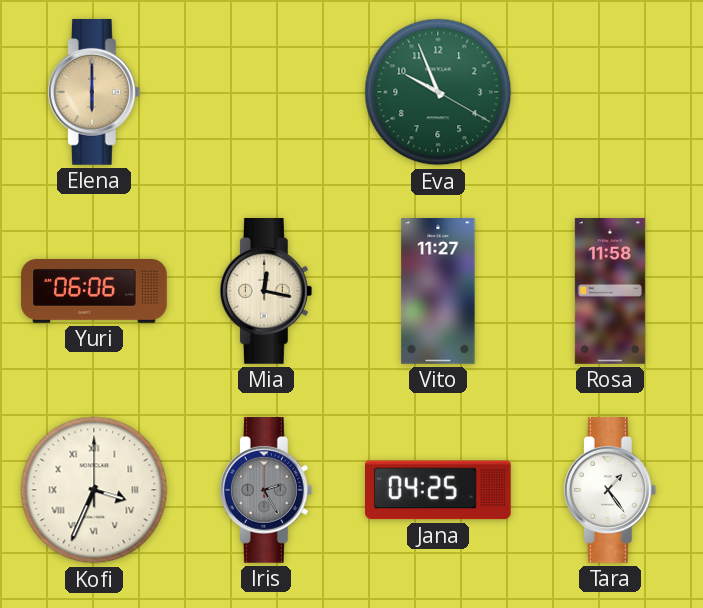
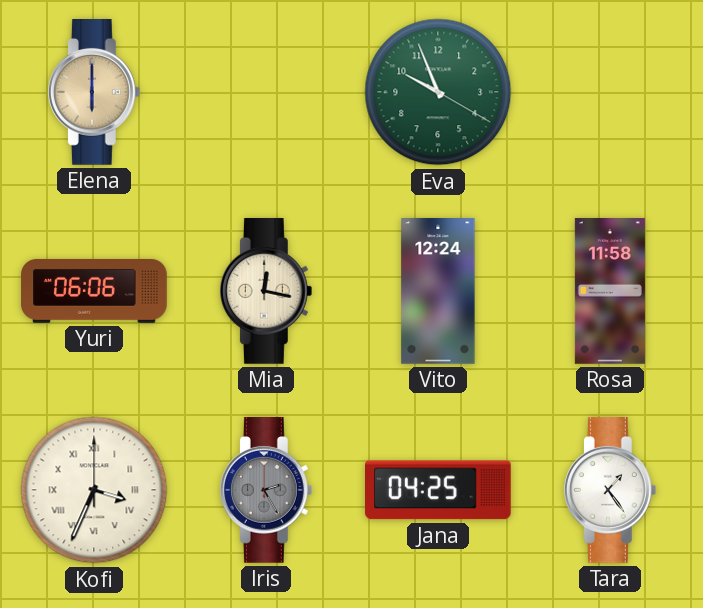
Vito: 11:27 -> 12:24 (438, 291)
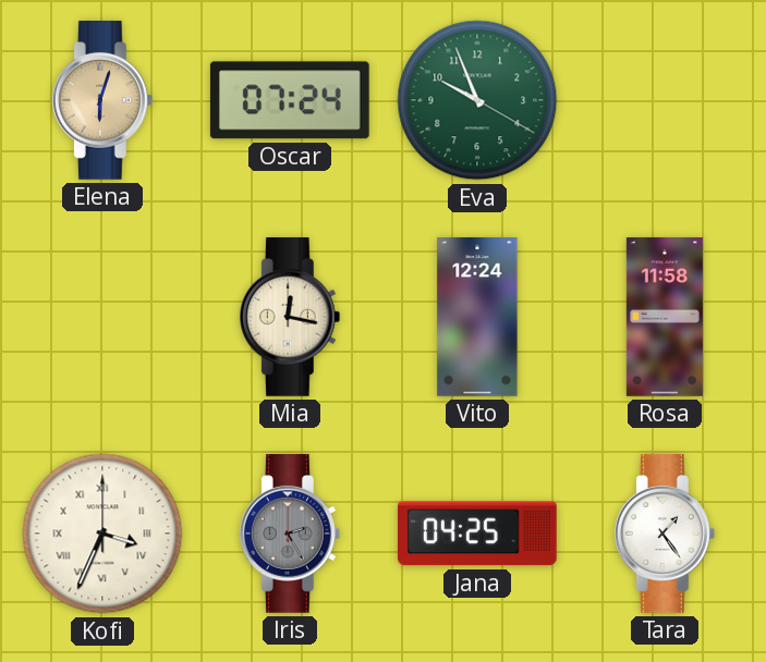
Elena: 6:00 -> 6:03 (102, 101)
Oscar: none -> 07:24 (290, 100)
Yuri: 06:06 -> none (94, 292)
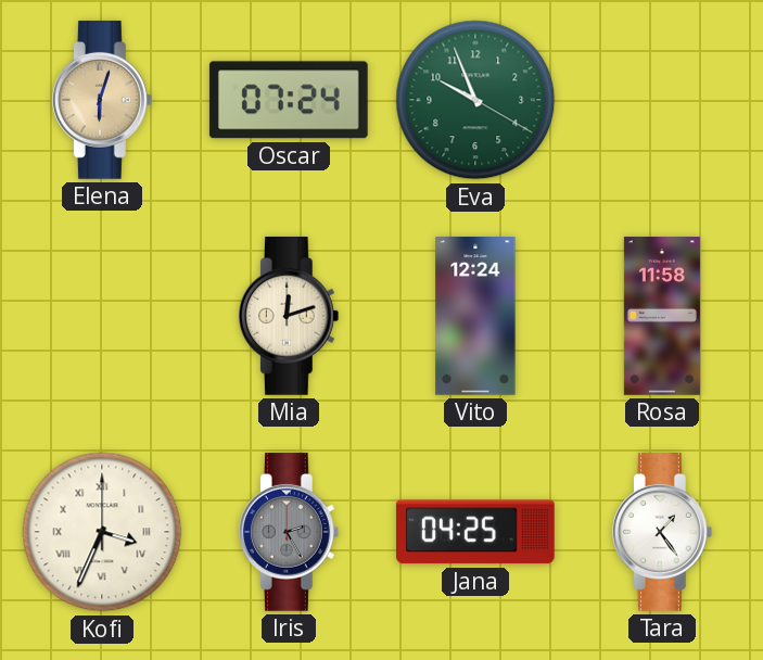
Mia: 12:17 -> 12:12 (289, 317)
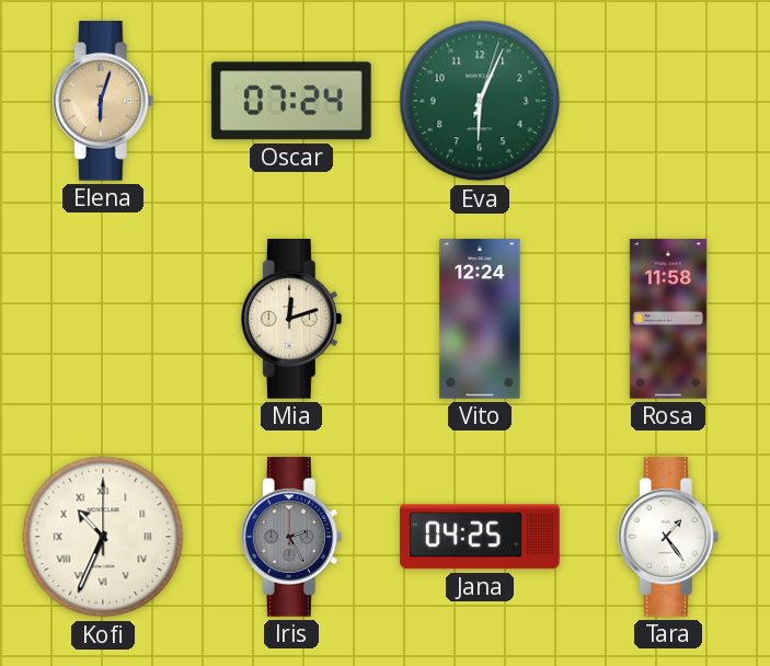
Eva: 9:56 -> 6:04 (480, 101)
Kofi: 3:34 -> 10:34 (103, 537)
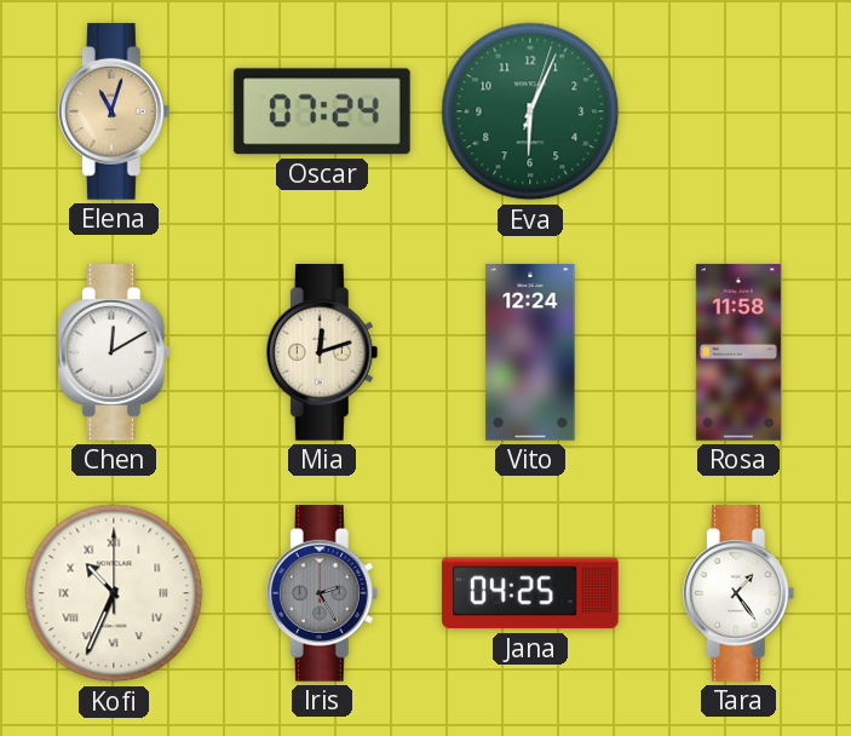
Elena: 6:03 -> 11:03 (114, 113)
Chen: none -> 12:10 (114, 353)
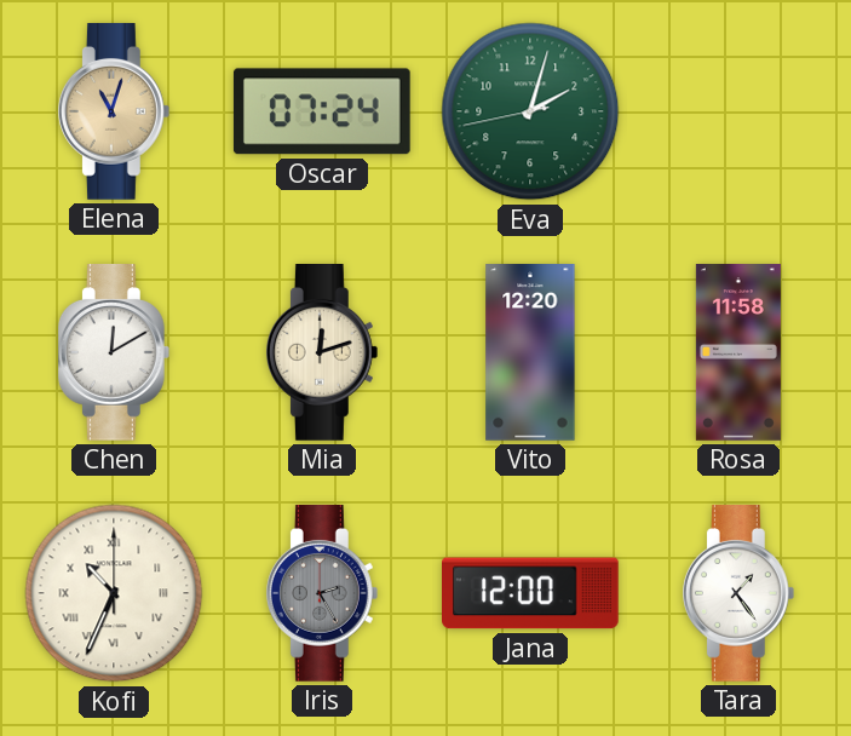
Eva: 6:04 -> 2:02 (530, 111)
Vito: 12:24 -> 12:20 (530, 352)
Jana: 04:25 -> 12:00 (531, 593)
